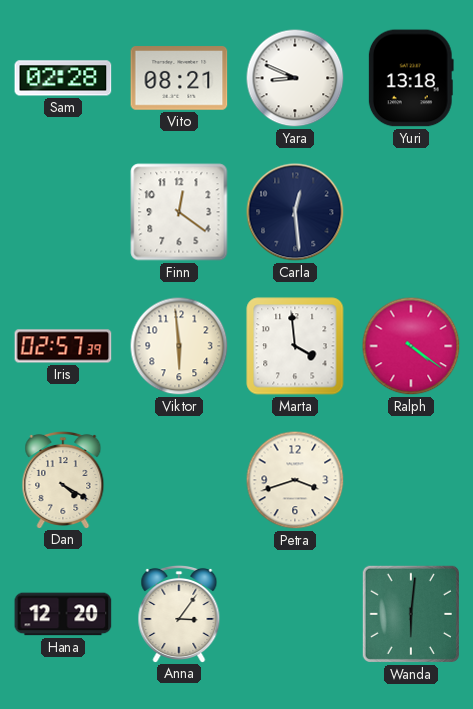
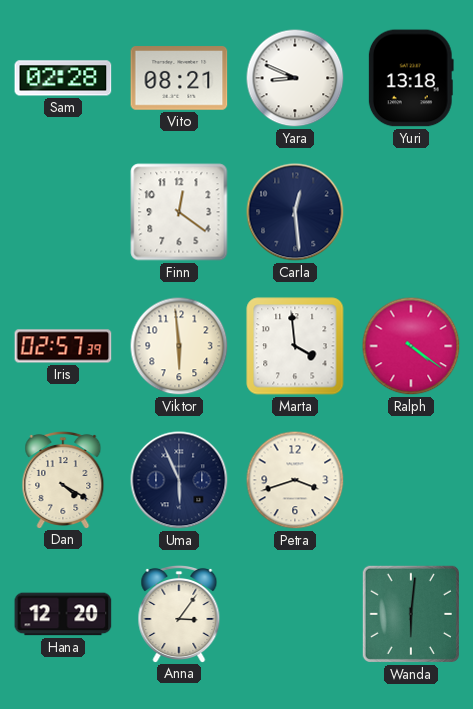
Uma: none -> 5:56 (179, 480)
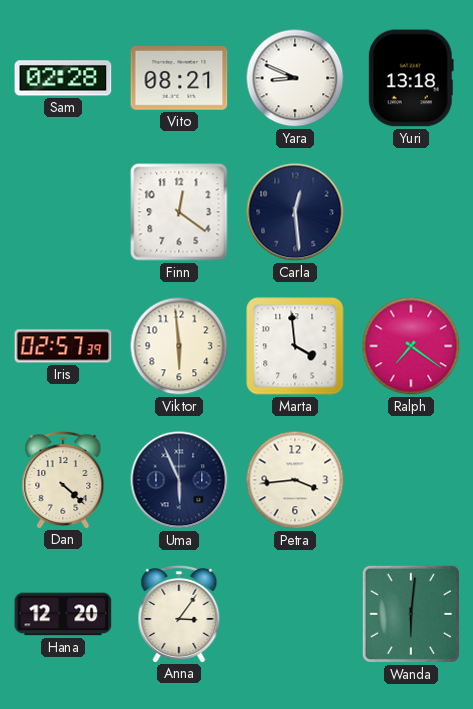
Ralph: 4:21 -> 7:21 (411, 346)
Dan: 4:20 -> 4:22 (63, 479)
Petra: 3:42 -> 3:44 (295, 480)
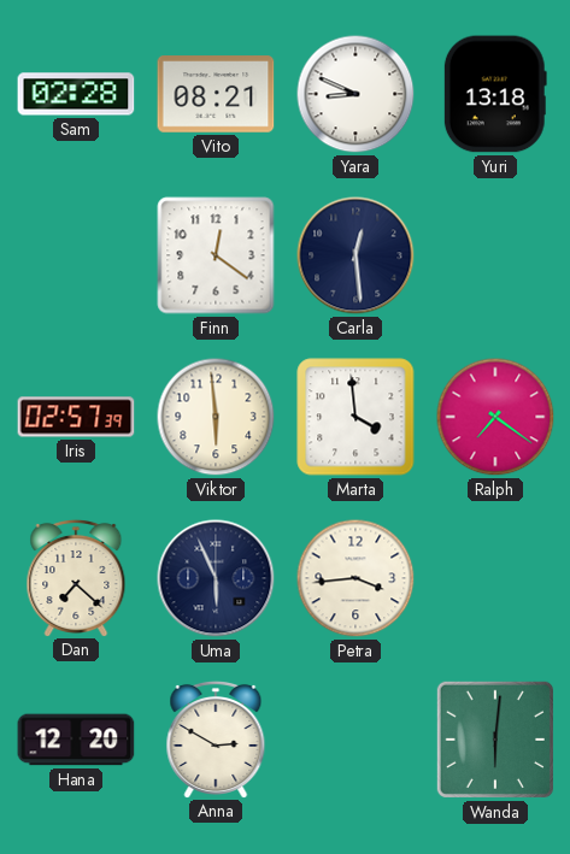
Dan: 4:22 -> 7:22 (76, 577)
Anna: 3:06 -> 2:50 (216, 738)
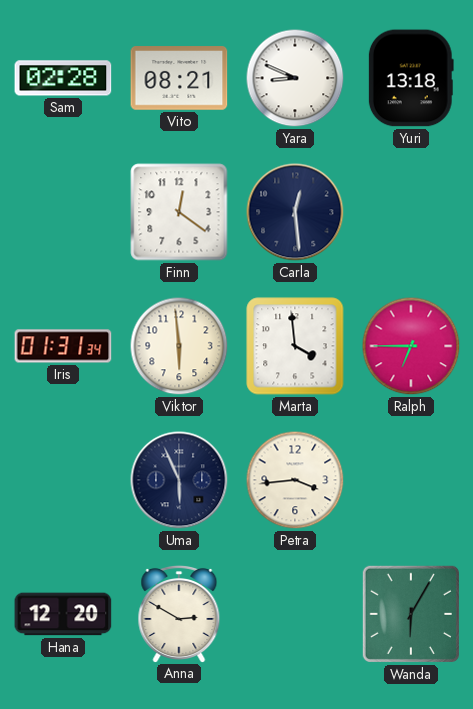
Iris: 02:57 -> 01:31 (63, 346)
Ralph: 7:21 -> 6:45 (411, 346)
Dan: 7:22 -> none (76, 577)
Wanda: 6:01 -> 6:05 (411, 614)
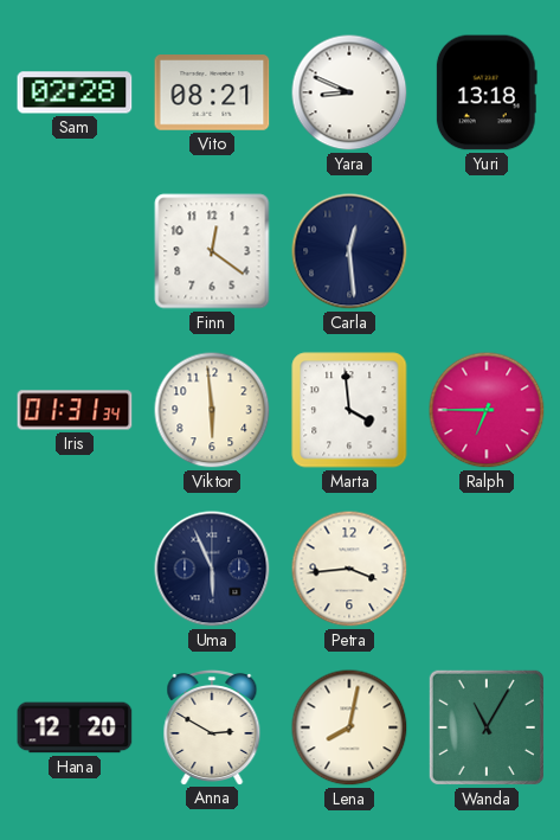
Lena: none -> 8:02 (349, 727)
Wanda: 6:05 -> 11:05 (487, 727)
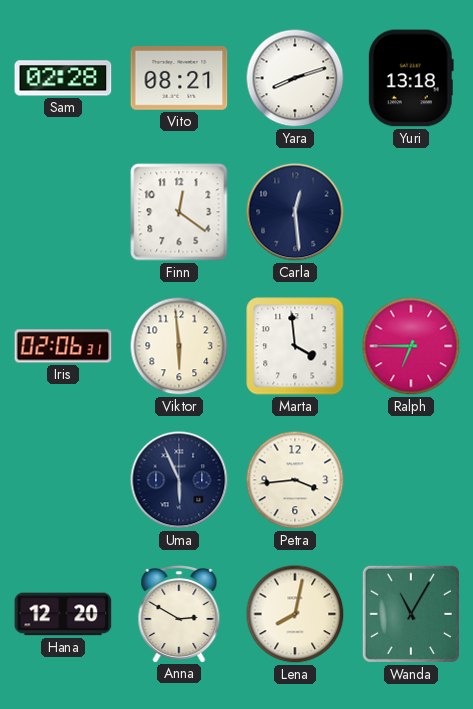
Yara: 8:49 -> 8:12 (295, 78)
Iris: 01:31 -> 02:06 (63, 346)
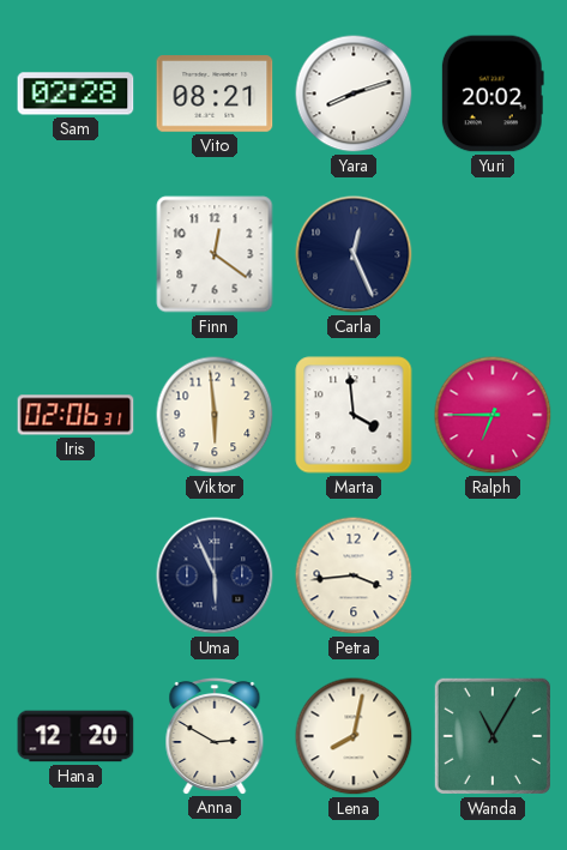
Yuri: 13:18 -> 20:02 (493, 94)
Carla: 12:29 -> 12:26 (354, 254)
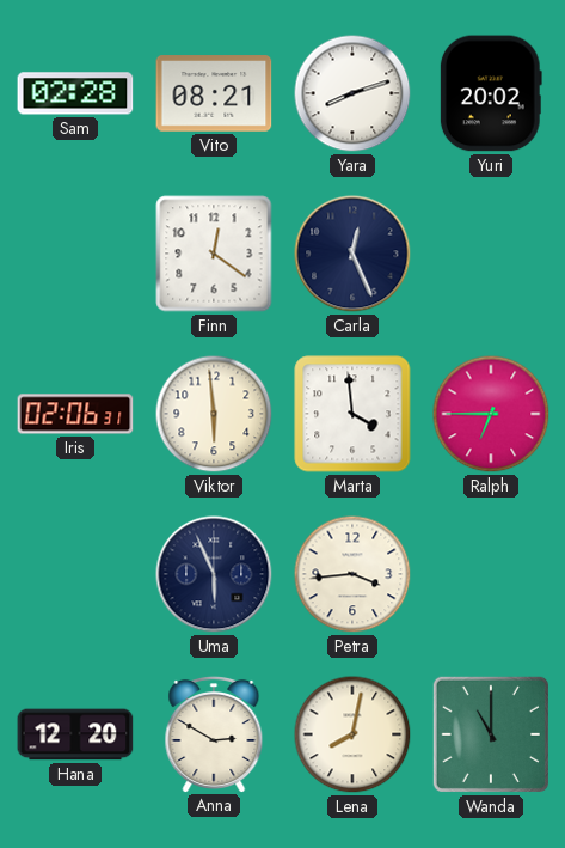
Wanda: 11:05 -> 11:00 (491, 734)
